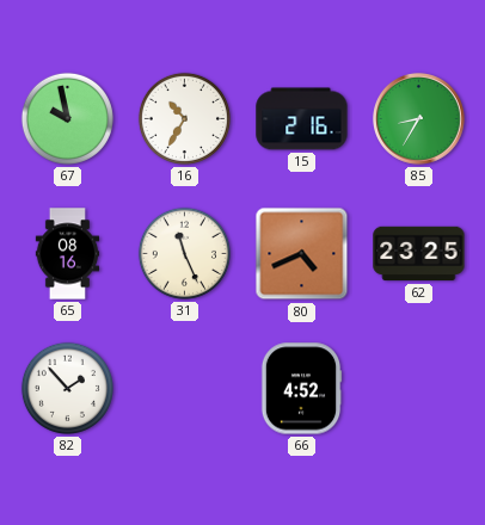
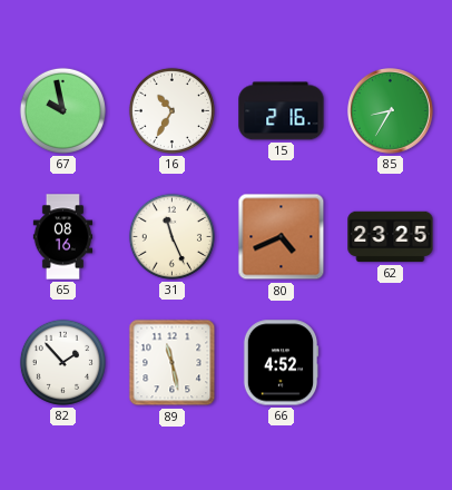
89: none -> 11:28 (173, 363)
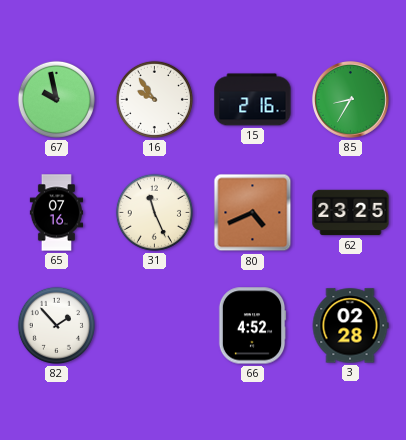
16: 10:35 -> 9:54 (154, 99)
65: 08:16 -> 07:16 (57, 213)
89: 11:28 -> none (173, 363)
3: none -> 02:28 (350, 326)
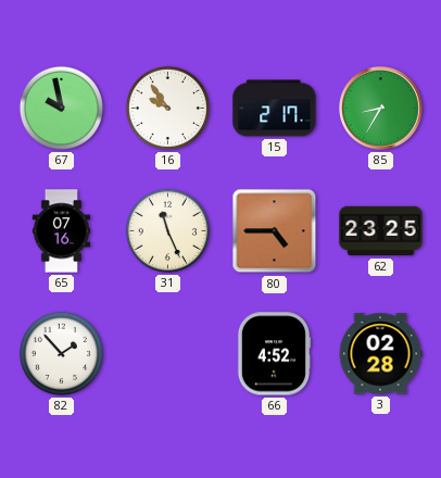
15: 2:16 -> 2:17 (275, 109)
80: 4:41 -> 4:45 (275, 231)
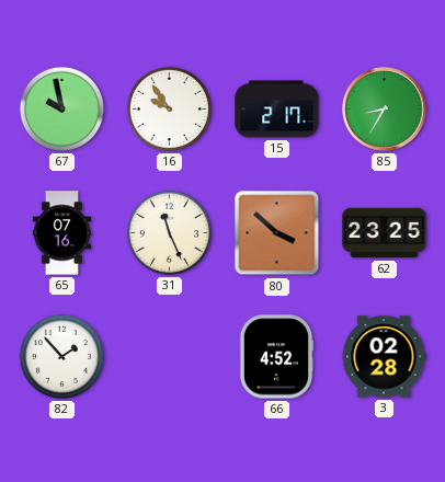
80: 4:45 -> 3:52 (277, 233)
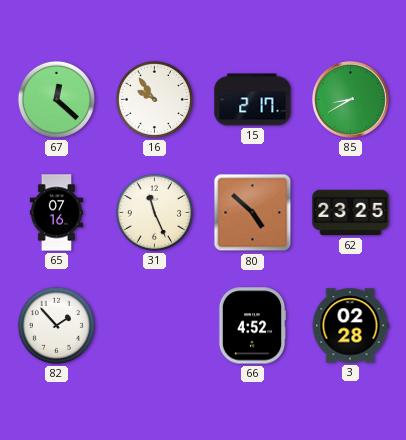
67: 9:58 -> 12:22 (56, 99)
85: 8:35 -> 8:40 (351, 100)
80: 3:52 -> 4:52 (253, 213)
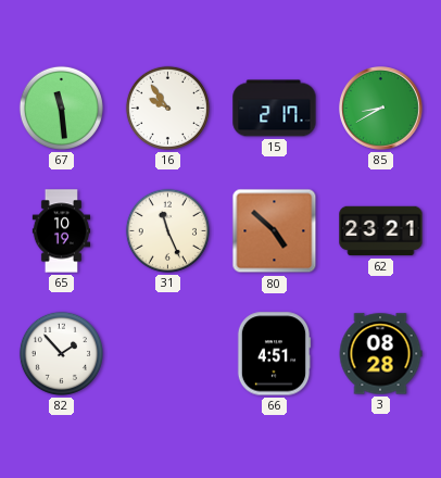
67: 12:22 -> 11:29 (61, 108)
65: 07:16 -> 10:19 (62, 231)
62: 23:25 -> 23:21 (381, 231)
66: 4:52 -> 4:51 (274, 354)
3: 02:28 -> 08:28 (380, 354)
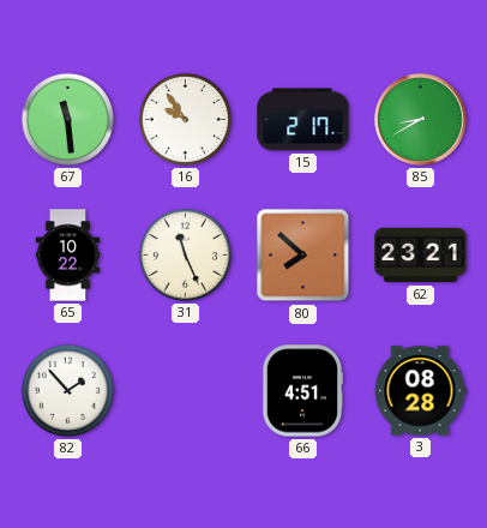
65: 10:19 -> 10:22 (68, 256)
80: 4:52 -> 7:52 (303, 256)
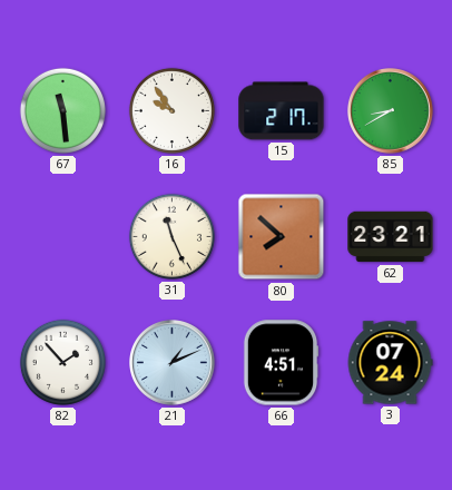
65: 10:22 -> none (68, 256)
21: none -> 1:11 (173, 363)
3: 08:28 -> 07:24 (390, 363)
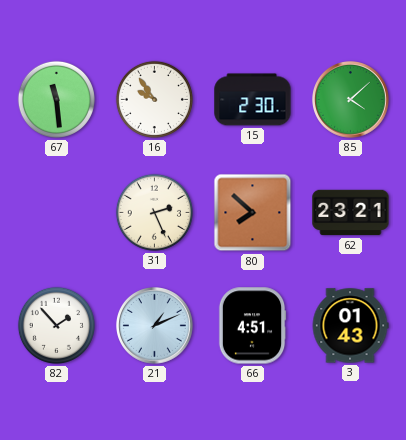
15: 2:17 -> 2:30 (253, 100)
85: 8:40 -> 4:08 (351, 100)
31: 11:26 -> 2:26 (154, 212)
3: 07:24 -> 01:43 (350, 326)
